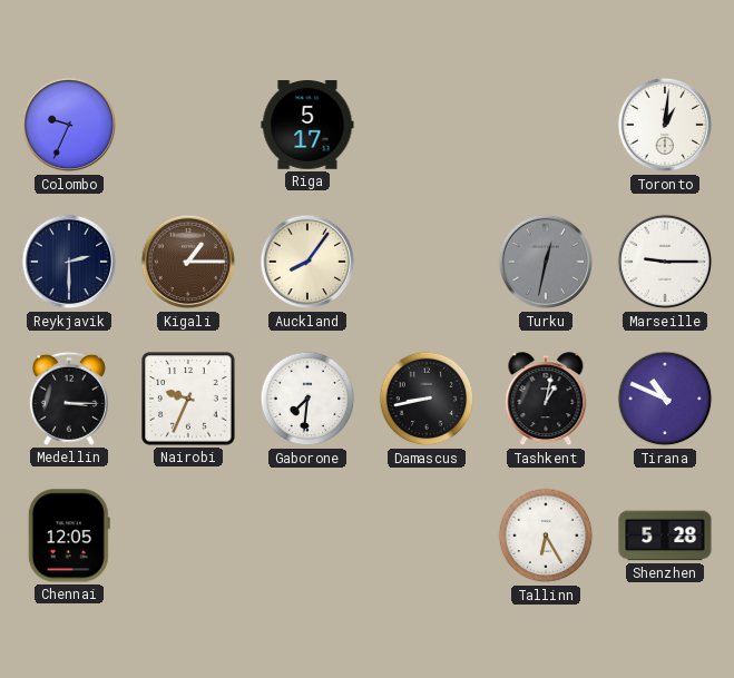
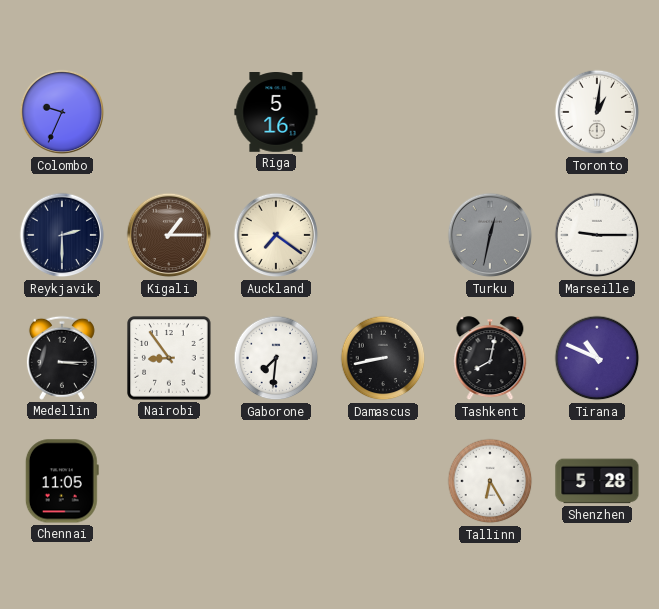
Riga: 5:17 -> 5:16 (276, 113)
Auckland: 8:06 -> 7:21 (276, 235)
Nairobi: 9:34 -> 8:54 (169, 358)
Tashkent: 1:02 -> 8:02 (490, 359)
Chennai: 12:05 -> 11:05 (62, 481)
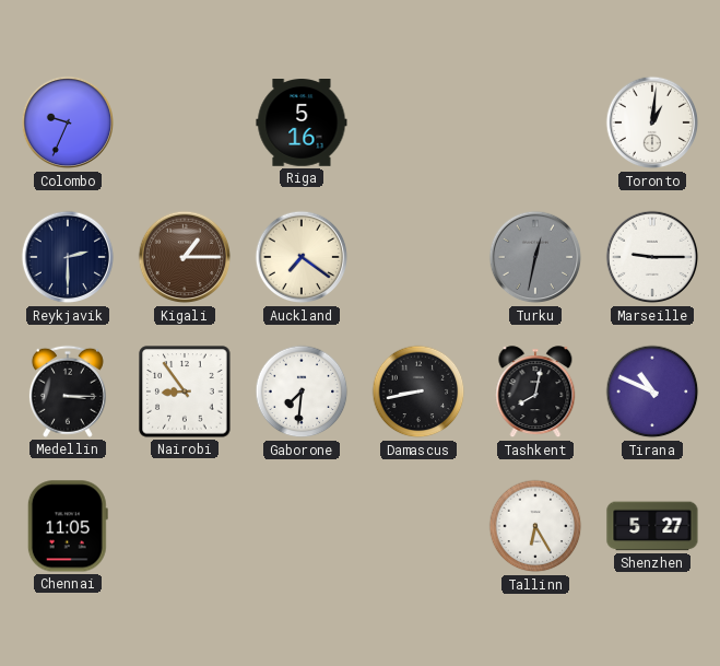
Shenzhen: 5:28 -> 5:27 (652, 526)
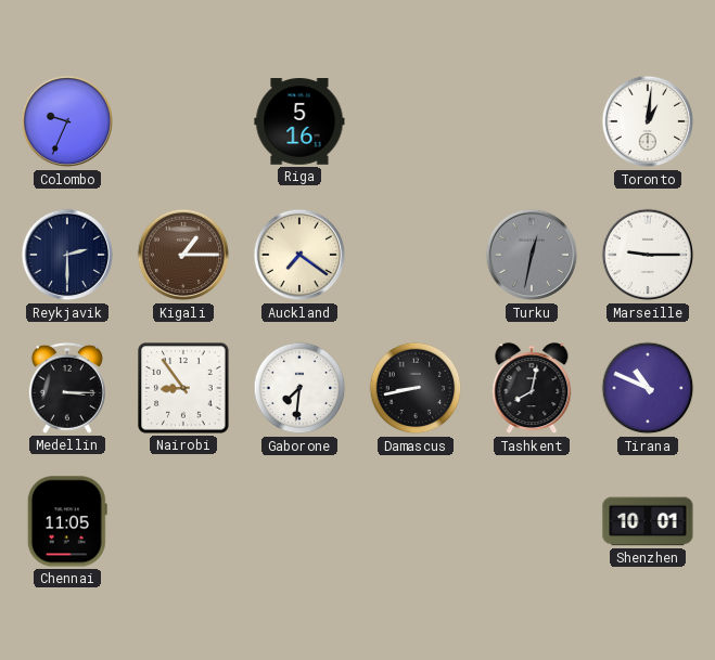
Tallinn: 6:25 -> none (535, 526)
Shenzhen: 5:27 -> 10:01 (648, 521)
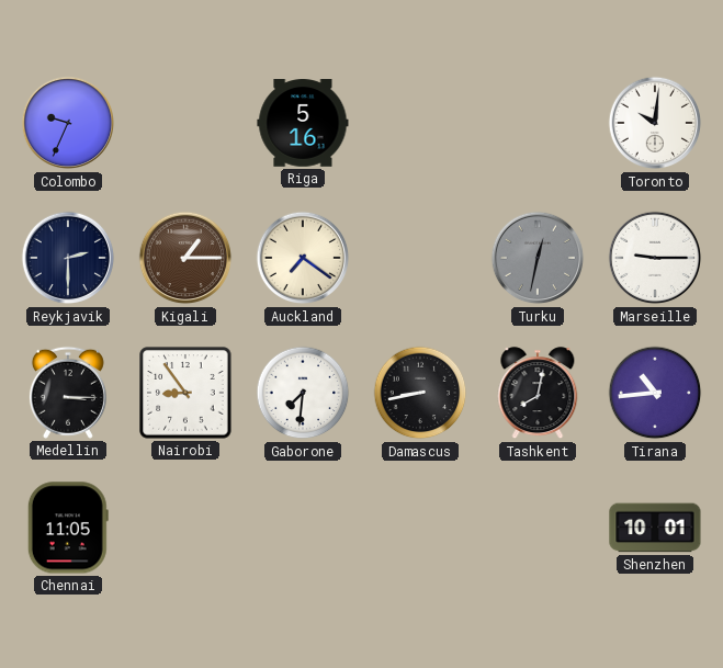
Toronto: 1:01 -> 10:01 (655, 123)
Tirana: 10:49 -> 10:44 (655, 393)
